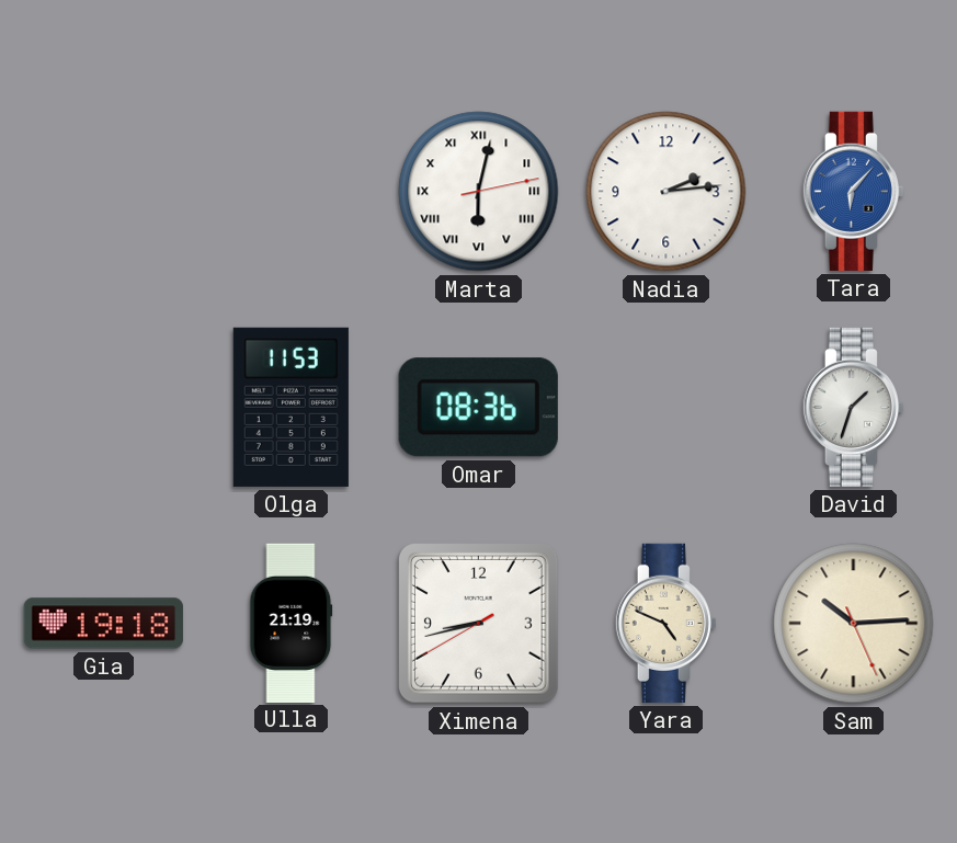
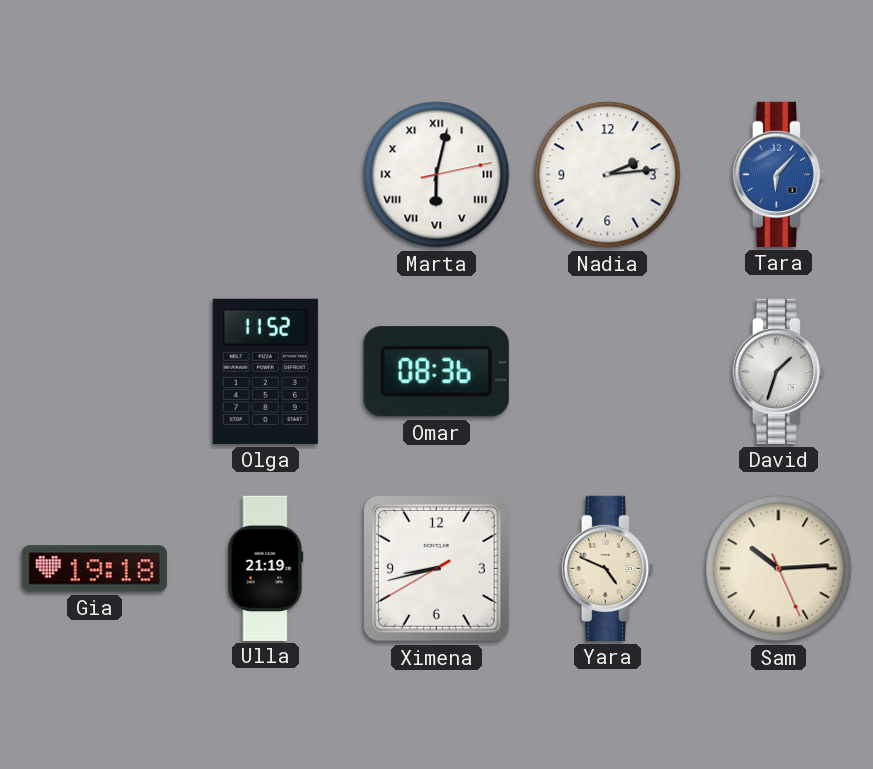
Olga: 11:53 -> 11:52 (265, 371)
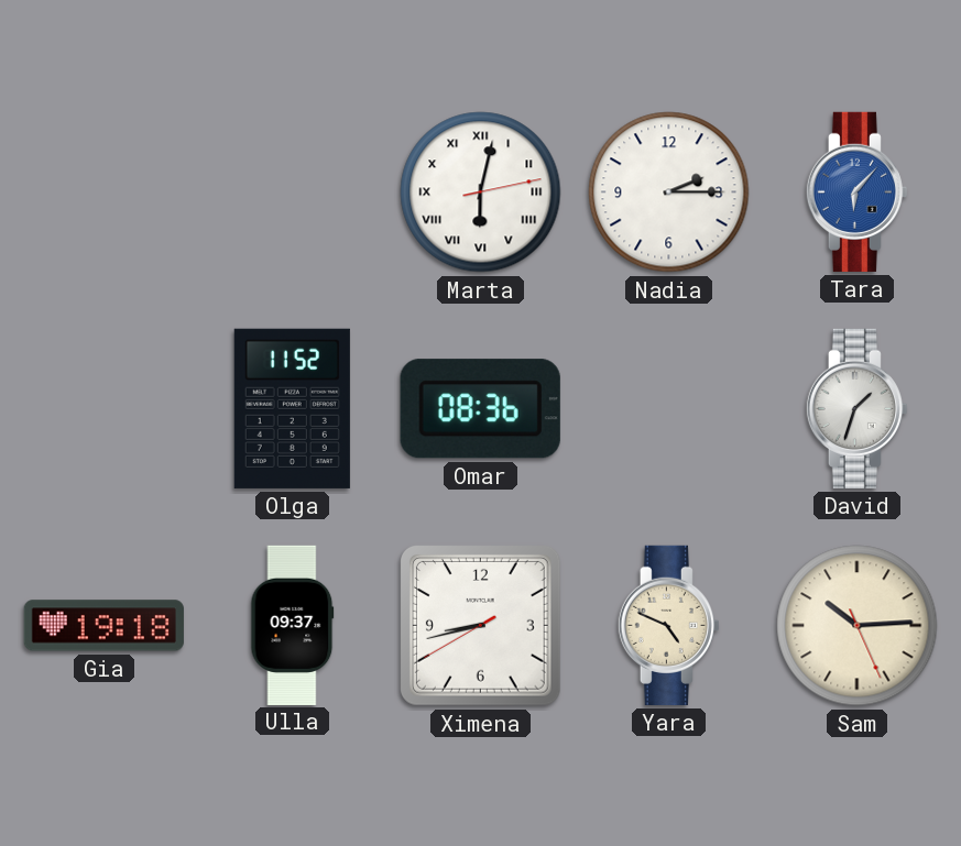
Nadia: 2:14 -> 2:15 (669, 193)
Ulla: 21:19 -> 09:37 (293, 625)
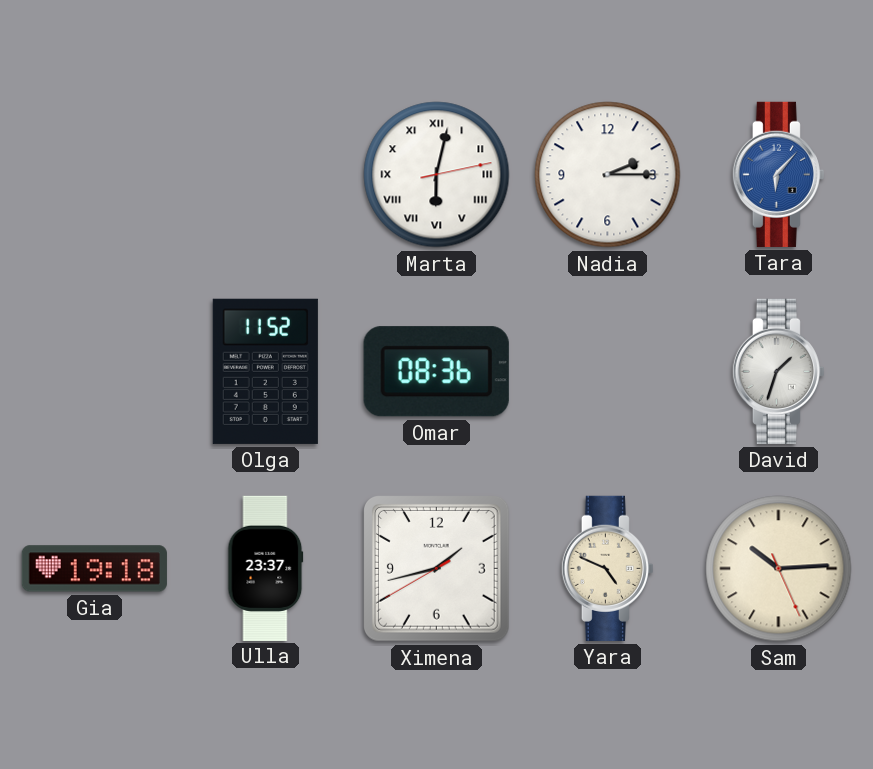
Ulla: 09:37 -> 23:37 (266, 568)
Ximena: 8:42 -> 1:42 (436, 568)
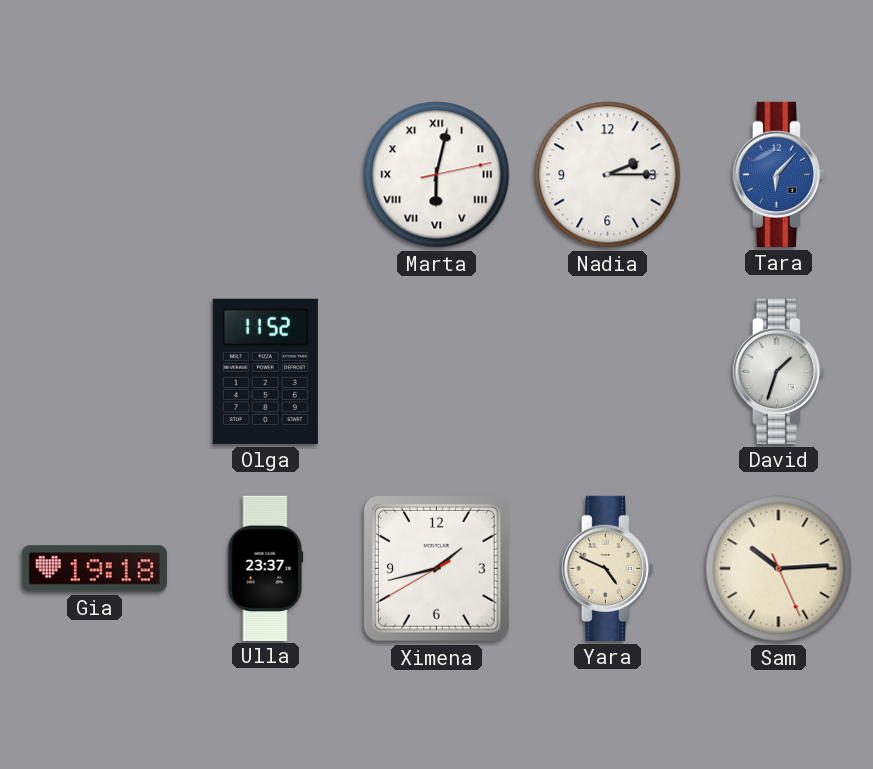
Omar: 08:36 -> none (436, 372)
